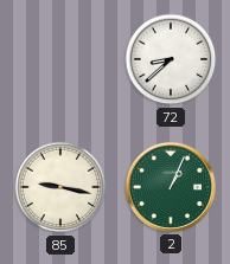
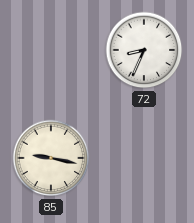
72: 8:38 -> 8:34 (144, 50)
2: 1:04 -> none (171, 187)
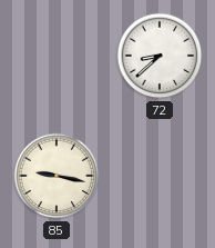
72: 8:34 -> 8:38 (160, 56)
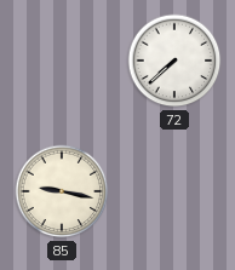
72: 8:38 -> 7:38 (174, 61)
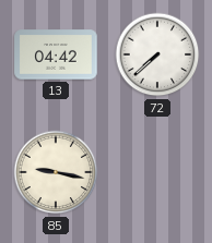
13: none -> 04:42 (56, 54)
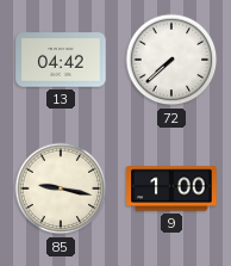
9: none -> 1:00 (171, 188)
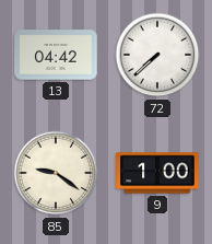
85: 9:17 -> 9:21 (56, 173)
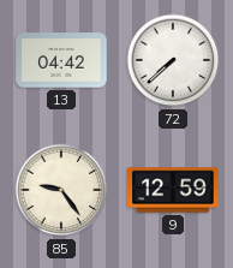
85: 9:21 -> 9:24 (61, 190)
9: 1:00 -> 12:59 (173, 190)
